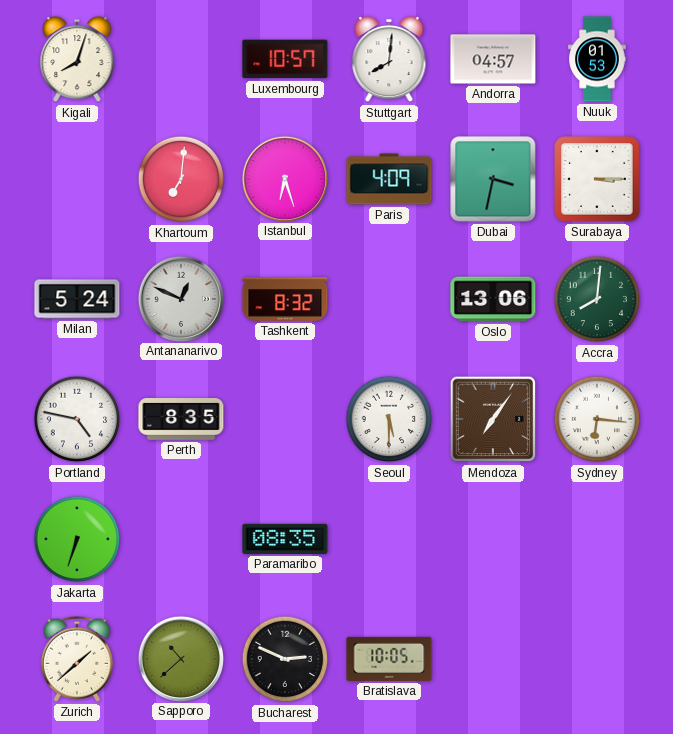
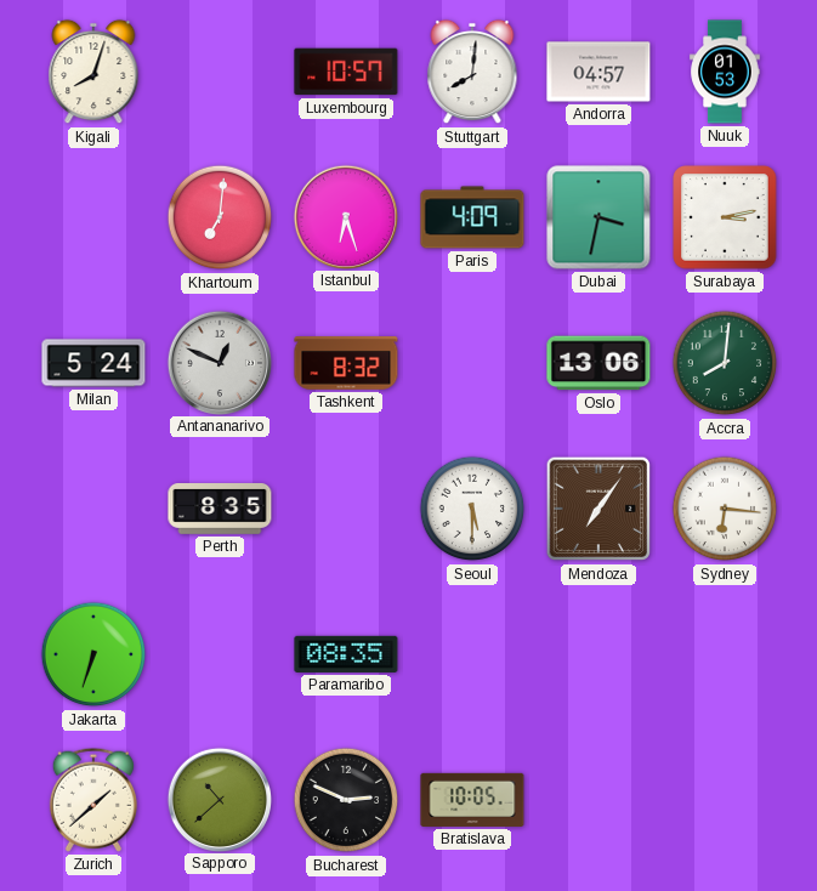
Surabaya: 3:15 -> 3:13 (725, 217)
Portland: 4:47 -> none (77, 419)
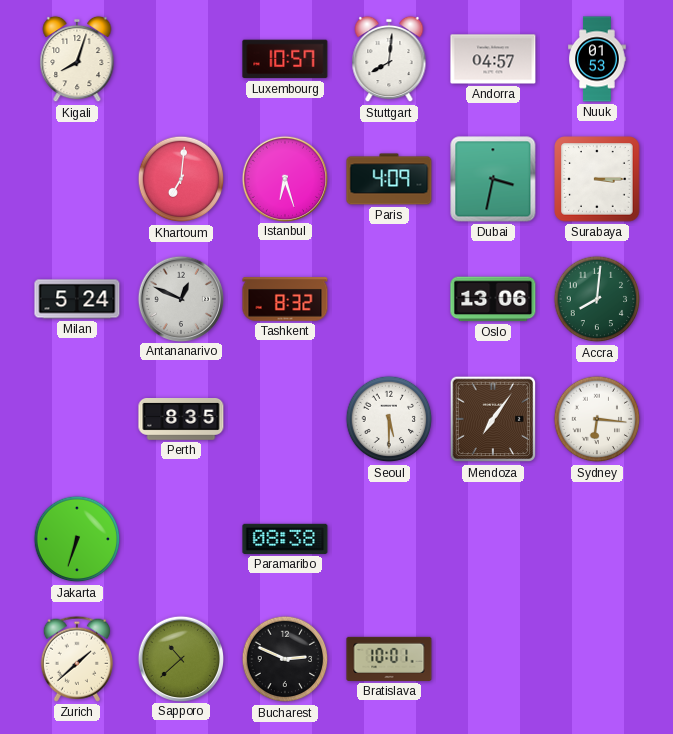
Surabaya: 3:13 -> 3:15 (597, 179)
Paramaribo: 08:35 -> 08:38 (285, 539)
Bratislava: 10:05 -> 10:01 (389, 659)
